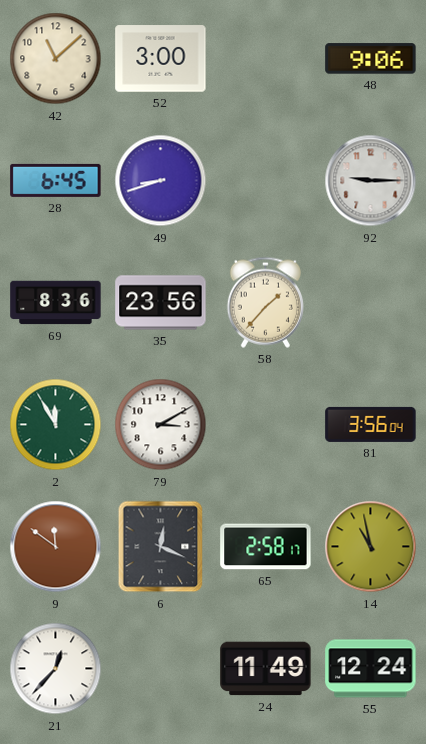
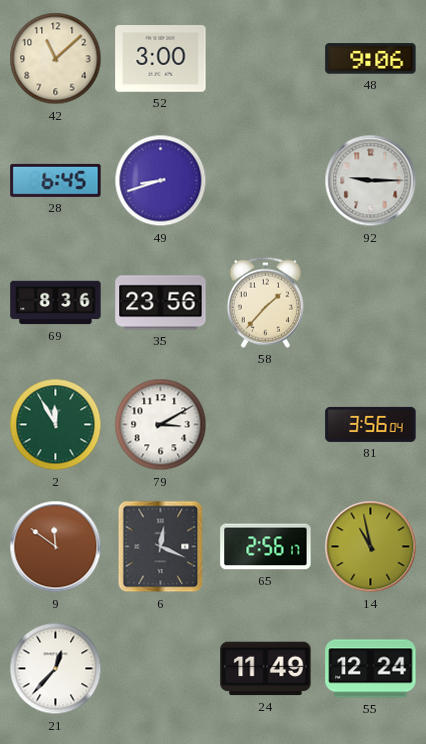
65: 2:58 -> 2:56 (266, 547)
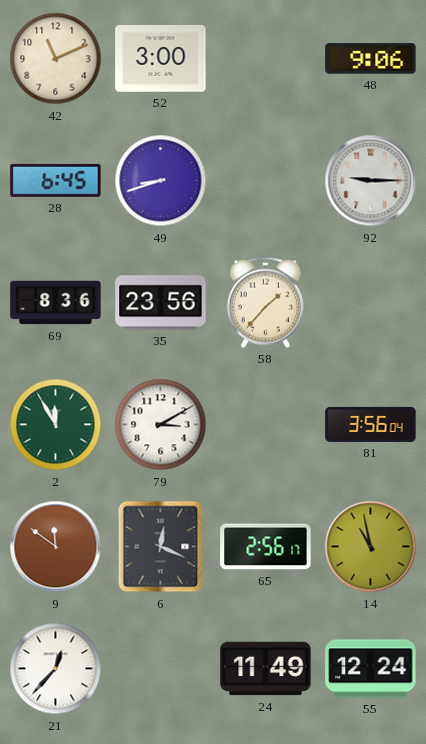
42: 11:08 -> 11:11 (56, 59)
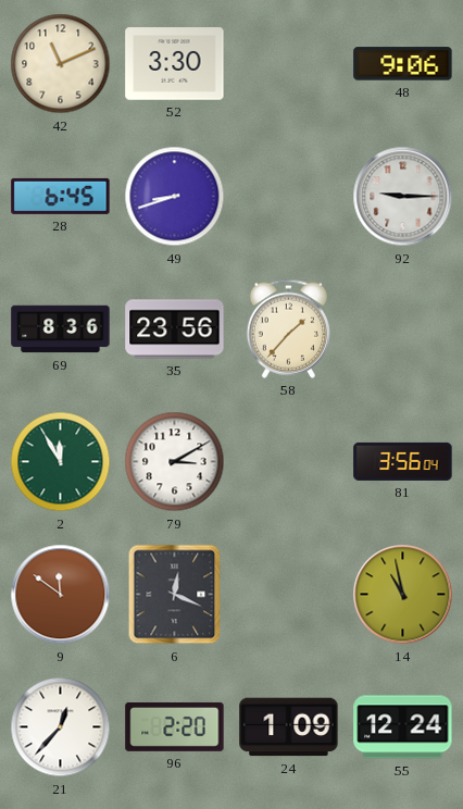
52: 3:00 -> 3:30 (175, 64)
65: 2:56 -> none (266, 547)
96: none -> 2:20 (175, 726)
24: 11:49 -> 1:09 (289, 727)
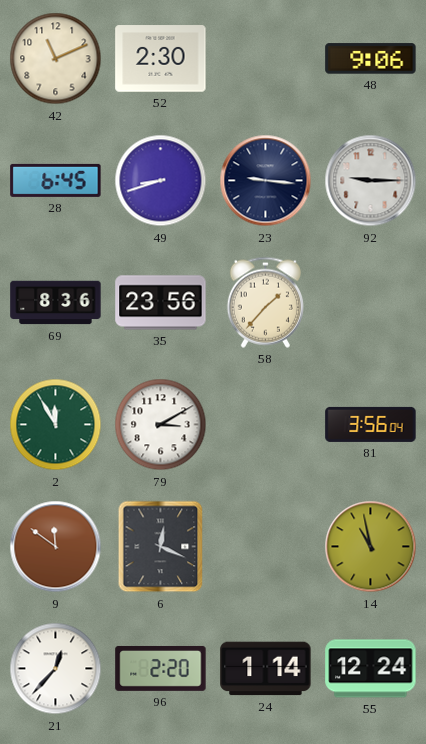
52: 3:30 -> 2:30 (161, 59)
23: none -> 9:16 (266, 181)
24: 1:09 -> 1:14 (266, 669)
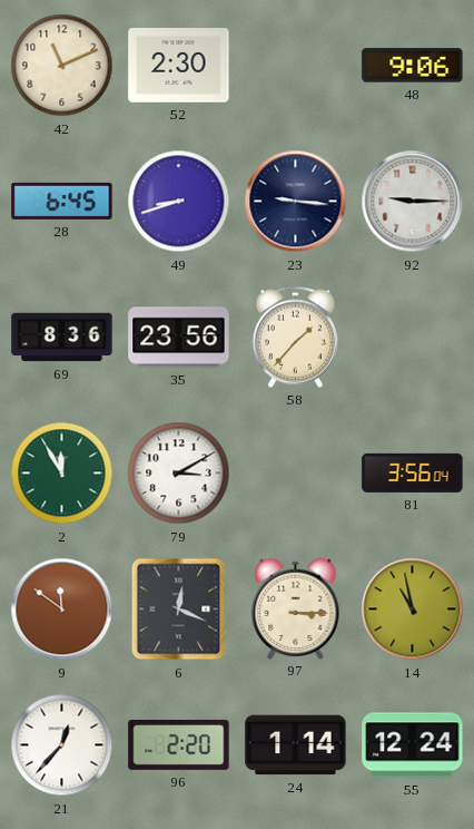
97: none -> 3:15 (296, 608)
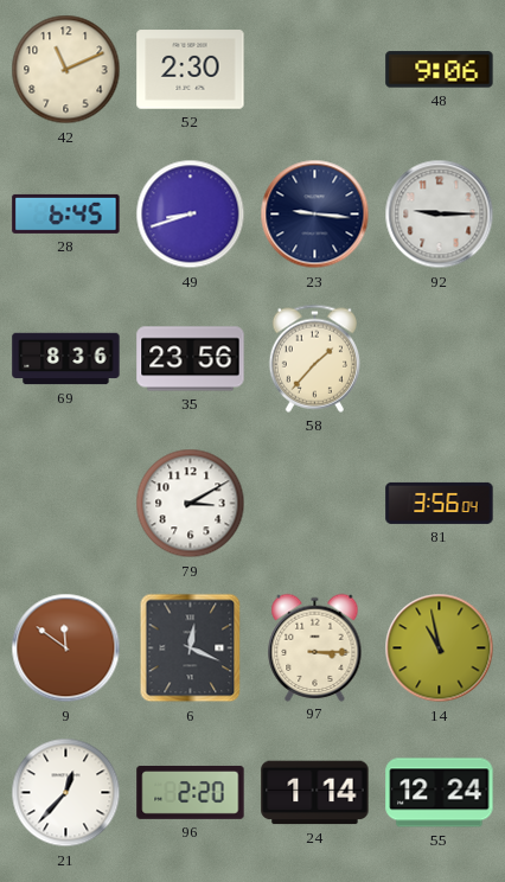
2: 11:55 -> none (62, 474)
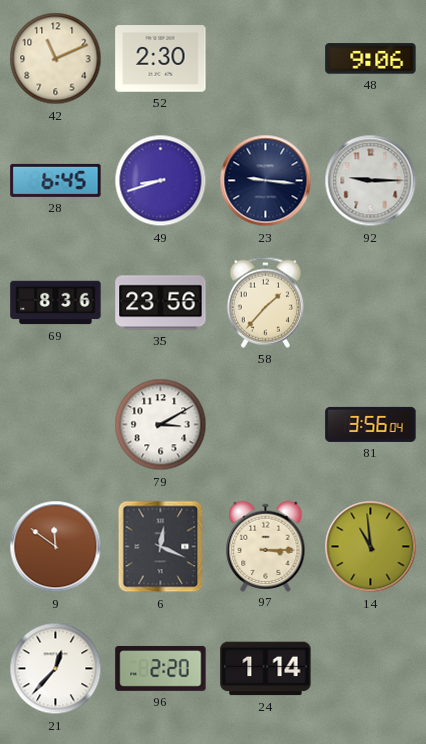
14: 10:58 -> 10:59 (371, 547)
55: 12:24 -> none (440, 793)
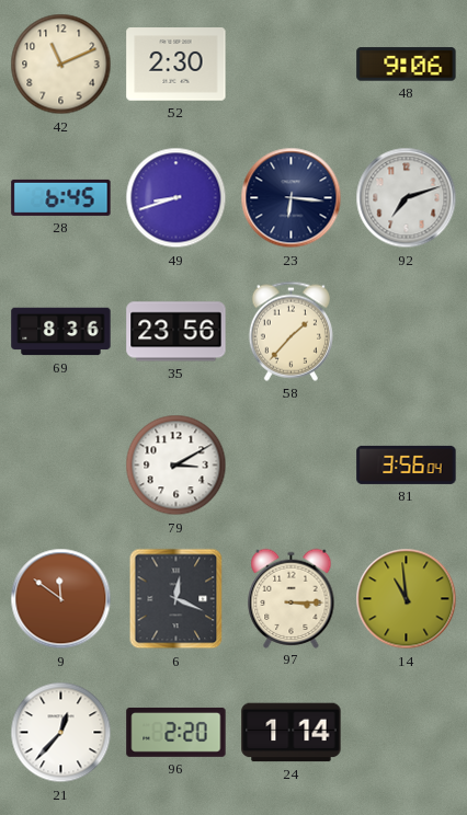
23: 9:16 -> 6:16 (292, 198)
92: 9:15 -> 7:12 (407, 198)
